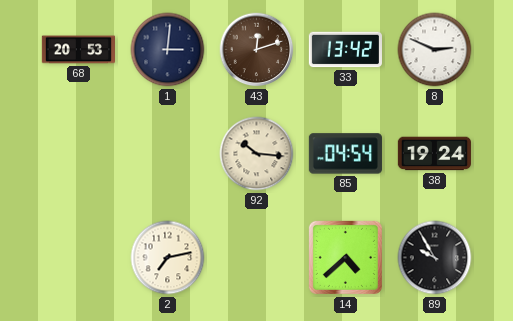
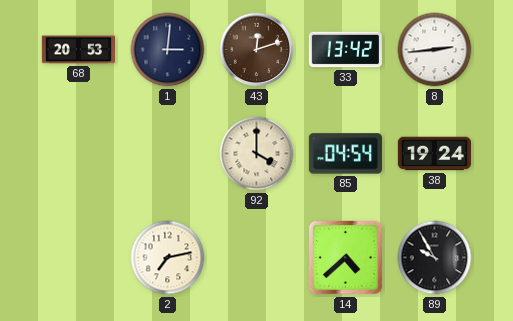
8: 2:49 -> 2:44 (435, 50)
92: 10:16 -> 4:00 (257, 154)
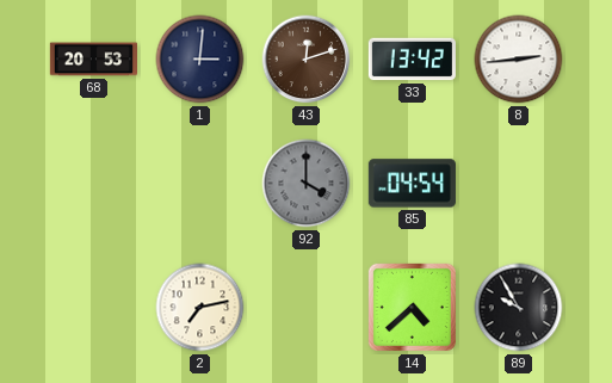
92 dial: cream -> grey (307, 184)
38: 19:24 -> none (434, 154)
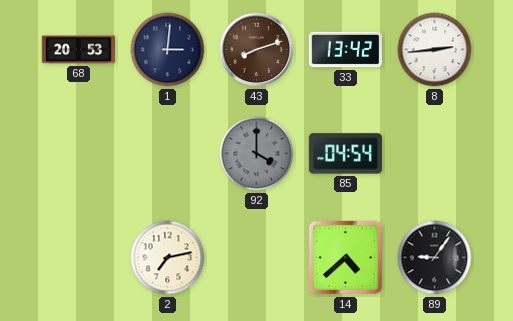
43: 12:12 -> 8:12 (257, 50)
89: 9:55 -> 9:06 (435, 258)
